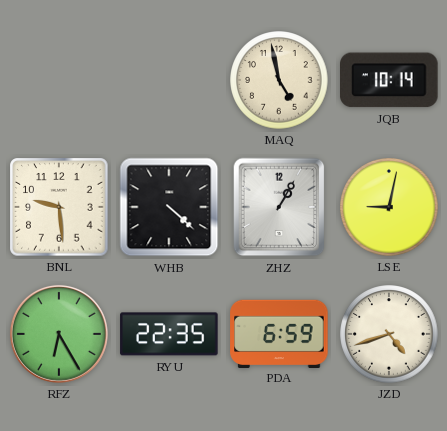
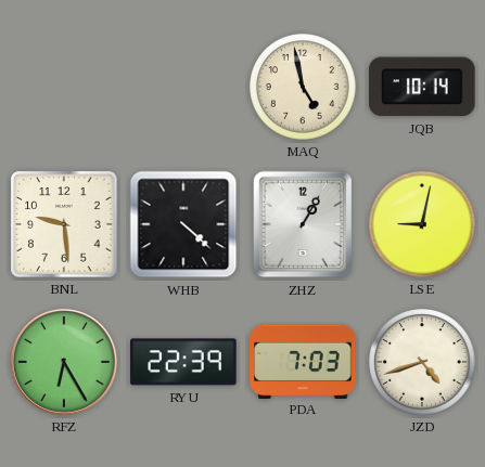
RYU: 22:35 -> 22:39 (183, 362)
PDA: 6:59 -> 7:03 (303, 361)
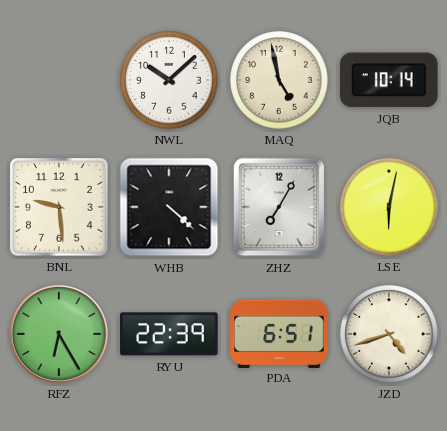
NWL: none -> 10:08 (169, 80)
ZHZ: 1:05 -> 7:05 (279, 207)
LSE: 9:02 -> 6:02 (389, 207)
PDA: 7:03 -> 6:51 (279, 333)
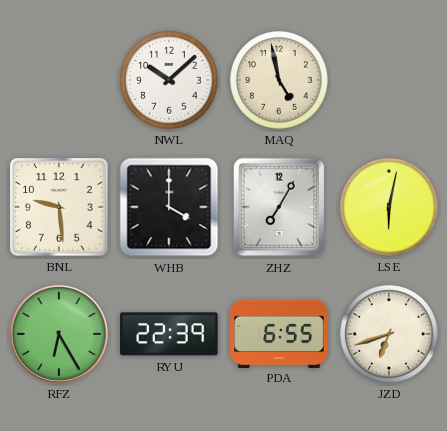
JQB: 10:14 -> none (389, 80)
WHB: 4:22 -> 4:00 (169, 207)
PDA: 6:51 -> 6:55 (279, 333)
JZD: 4:42 -> 6:42 (389, 334)
